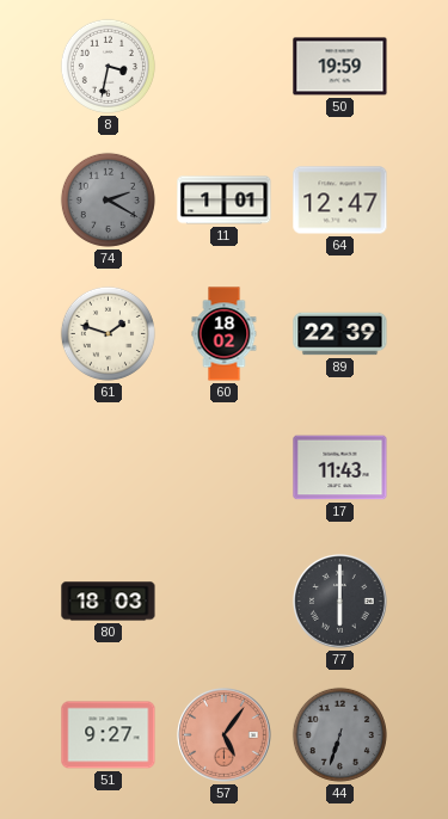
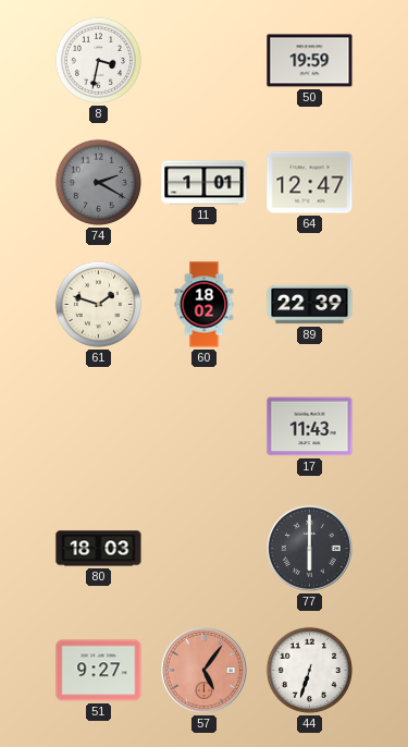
44 dial: grey -> white (309, 670)
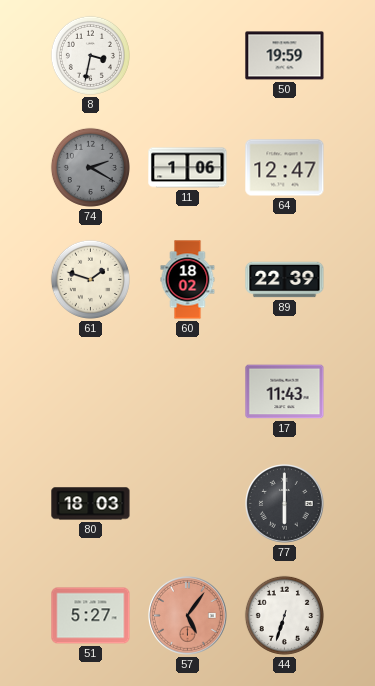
11: 1:01 -> 1:06 (188, 168)
51: 9:27 -> 5:27 (91, 616)
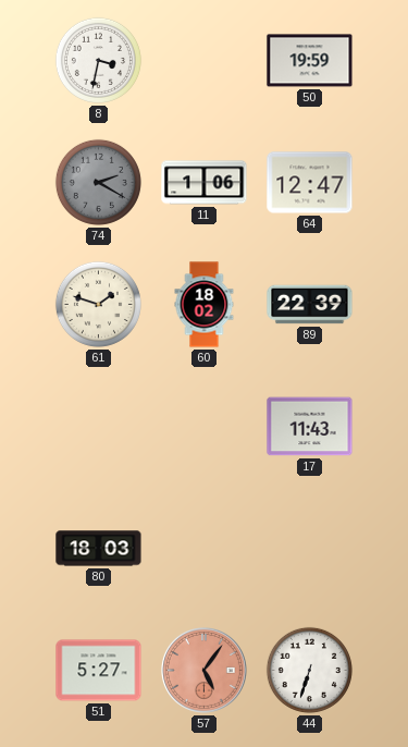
77: 6:00 -> none (285, 504)
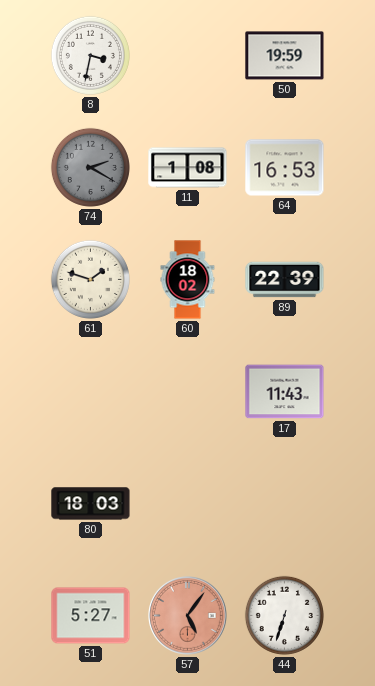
11: 1:06 -> 1:08 (188, 168)
64: 12:47 -> 16:53 (285, 168)
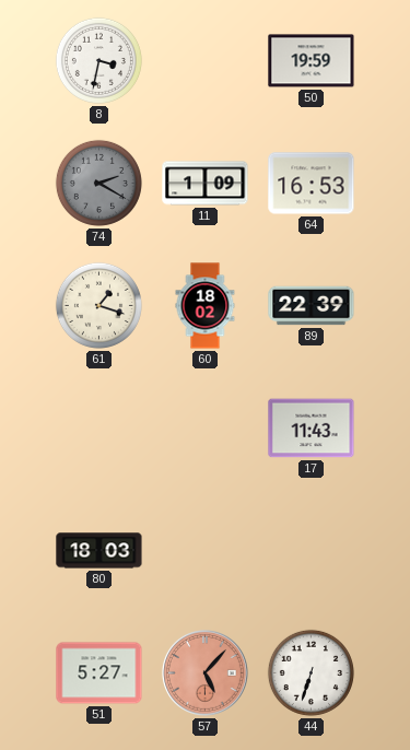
11: 1:08 -> 1:09 (206, 184)
61: 1:48 -> 1:18 (98, 305)
57: 5:06 -> 5:07 (206, 673)
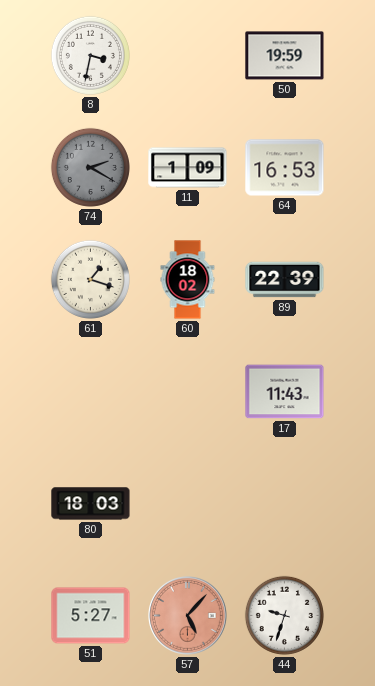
44: 6:33 -> 9:33 (284, 615)
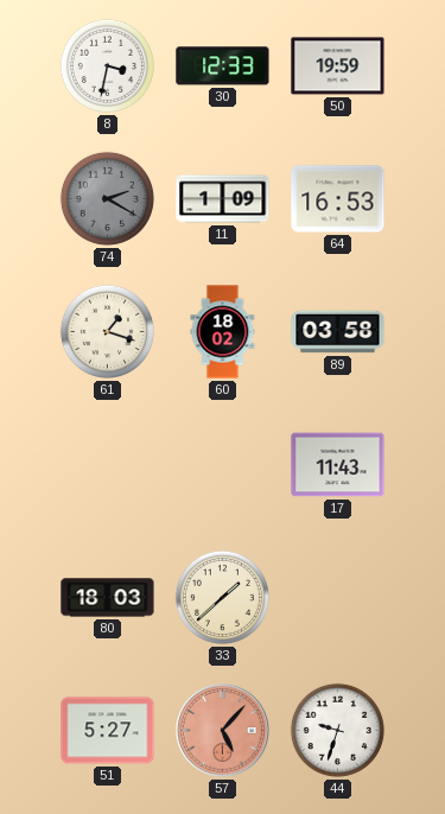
30: none -> 12:33 (223, 66)
89: 22:39 -> 03:58 (338, 332)
33: none -> 1:38 (222, 597)
